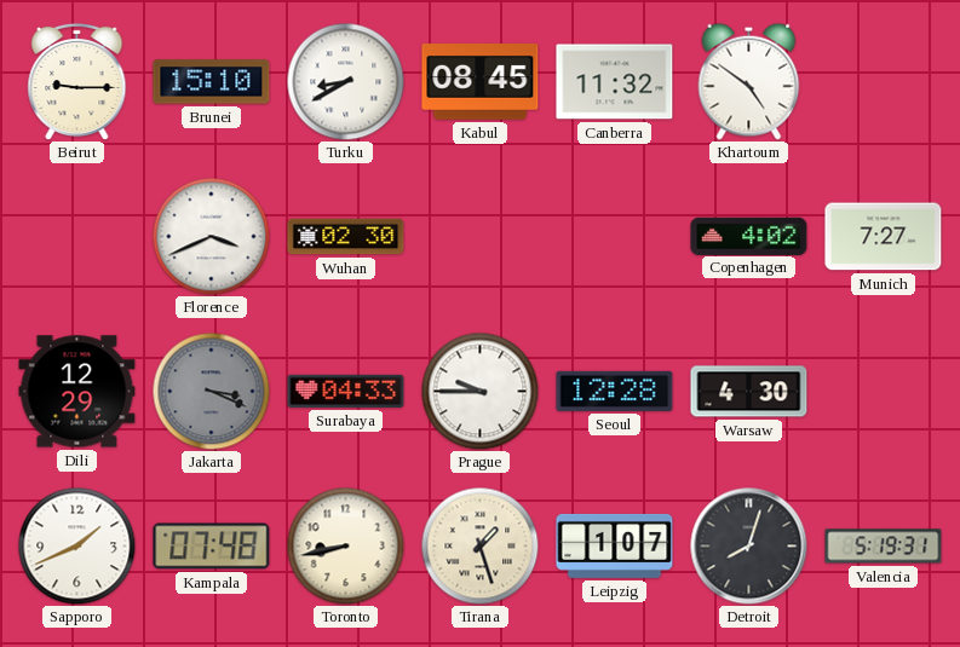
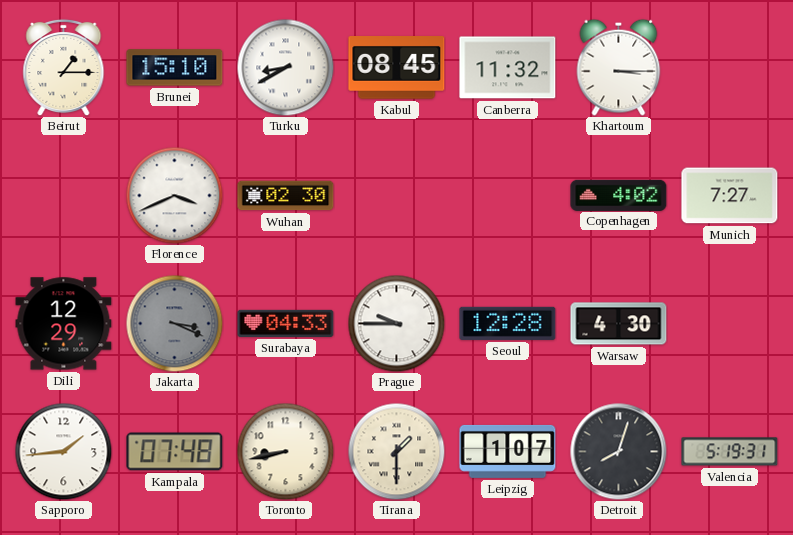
Beirut: 9:15 -> 1:15 (64, 67)
Khartoum: 4:51 -> 3:15 (619, 67)
Sapporo: 1:41 -> 1:44 (63, 451)
Tirana: 1:27 -> 1:30 (396, 451)
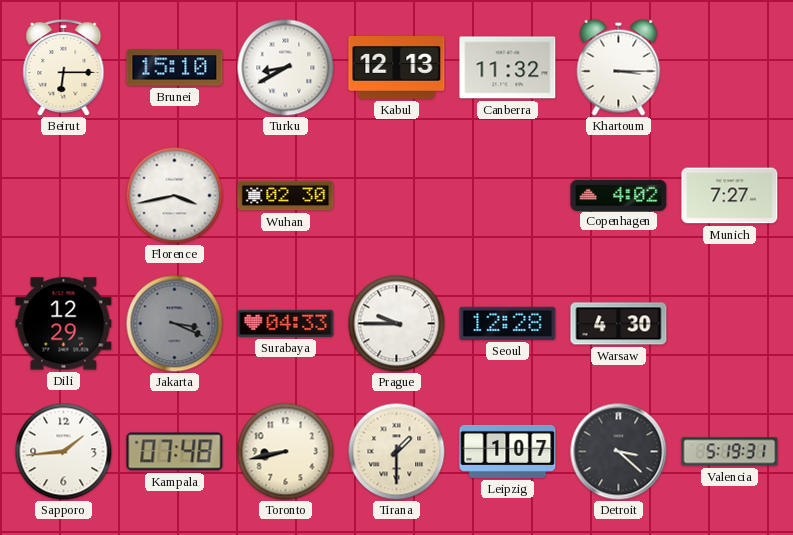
Beirut: 1:15 -> 6:15 (64, 67)
Kabul: 08:45 -> 12:13 (397, 68)
Florence: 3:41 -> 3:43 (174, 195)
Detroit: 8:03 -> 3:22 (619, 452)
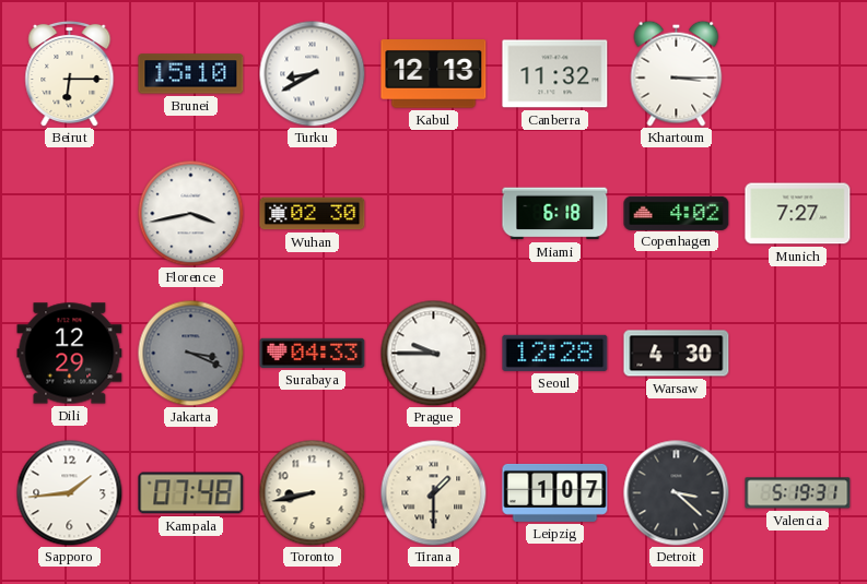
Miami: none -> 6:18 (555, 214)
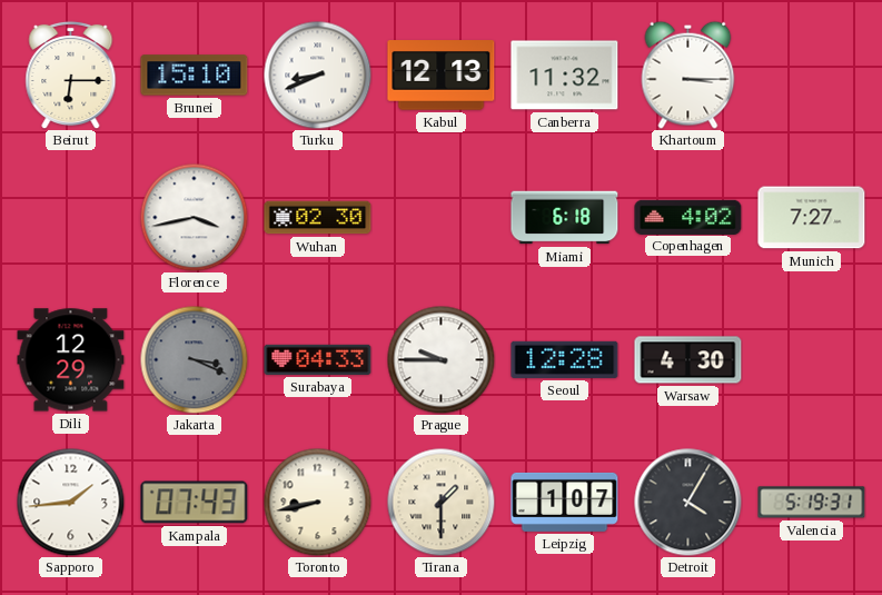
Turku: 8:40 -> 8:41 (317, 75)
Kampala: 07:48 -> 07:43 (195, 503)
Detroit: 3:22 -> 4:05 (688, 503)
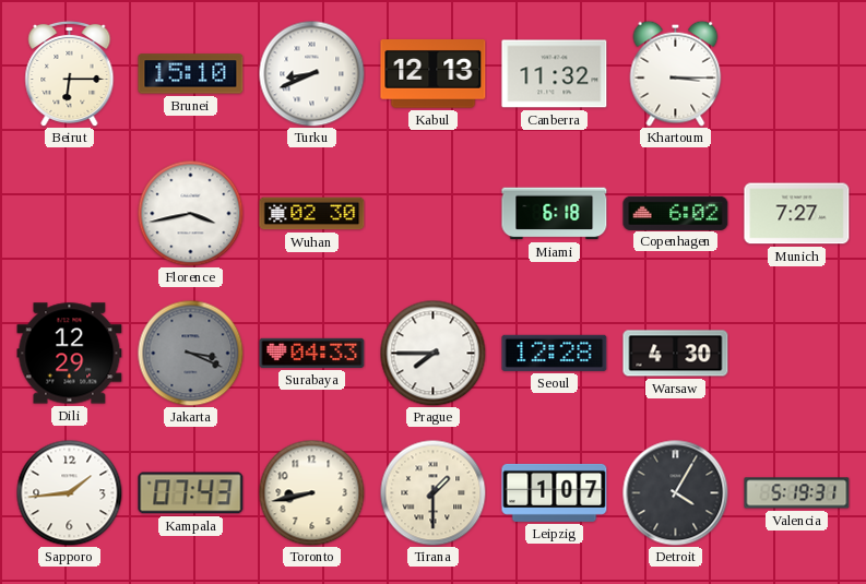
Copenhagen: 4:02 -> 6:02 (676, 213)
Prague: 9:45 -> 7:45 (432, 353)
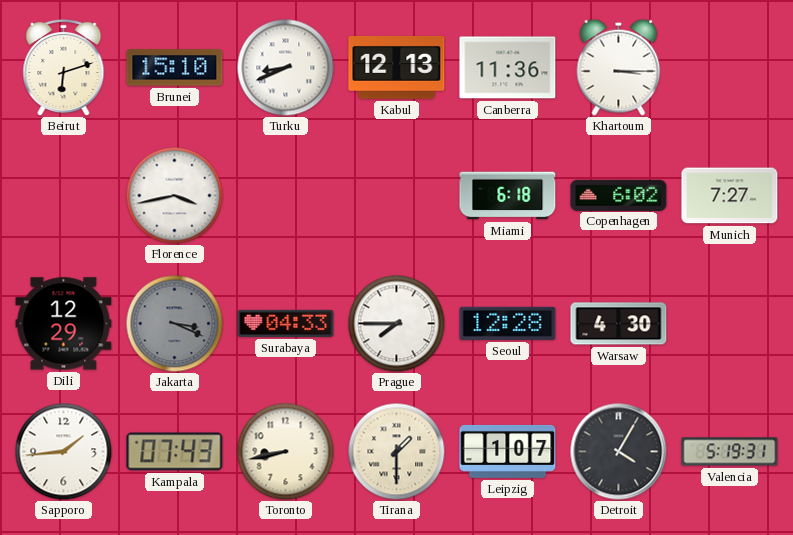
Beirut: 6:15 -> 6:12 (64, 67)
Canberra: 11:32 -> 11:36 (508, 68)
Wuhan: 02:30 -> none (312, 214)
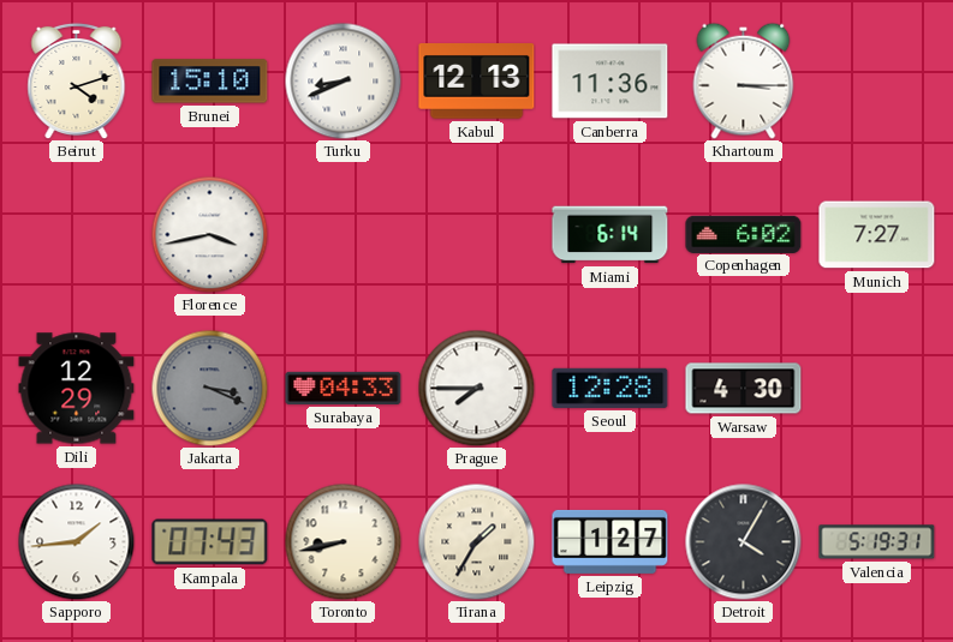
Beirut: 6:12 -> 4:12 (77, 80)
Miami: 6:18 -> 6:14 (610, 235)
Tirana: 1:30 -> 1:35 (476, 541)
Leipzig: 1:07 -> 1:27 (610, 541)
